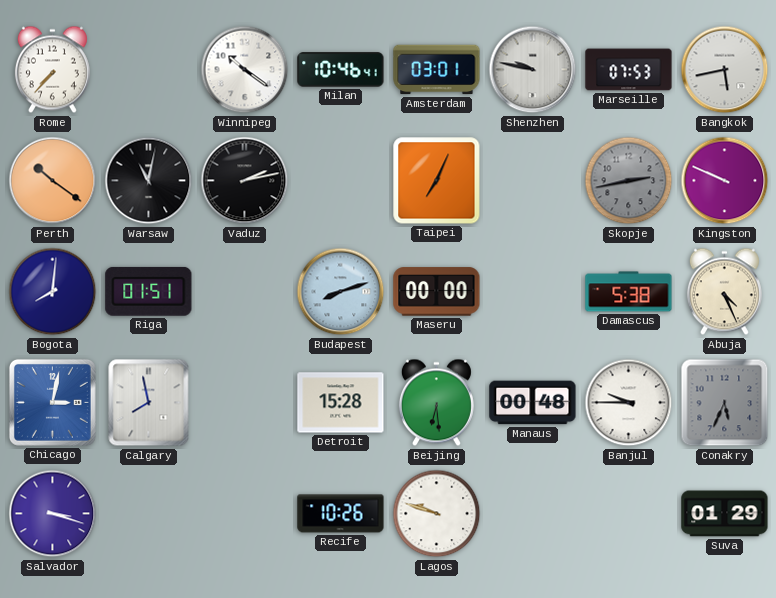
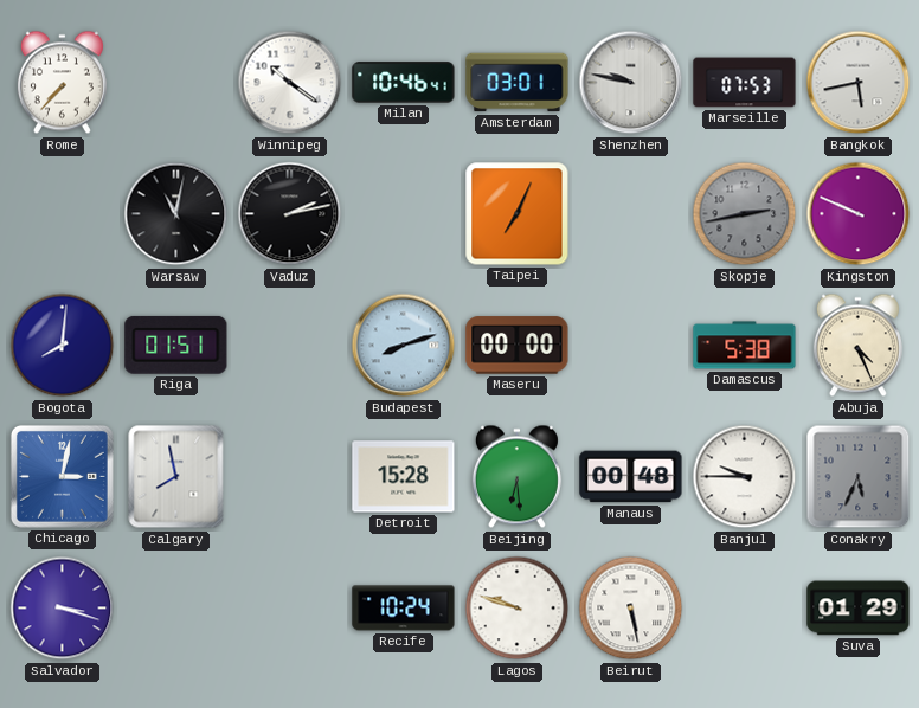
Perth: 10:21 -> none (53, 181)
Recife: 10:26 -> 10:24 (404, 609)
Beirut: none -> 5:28 (631, 609)
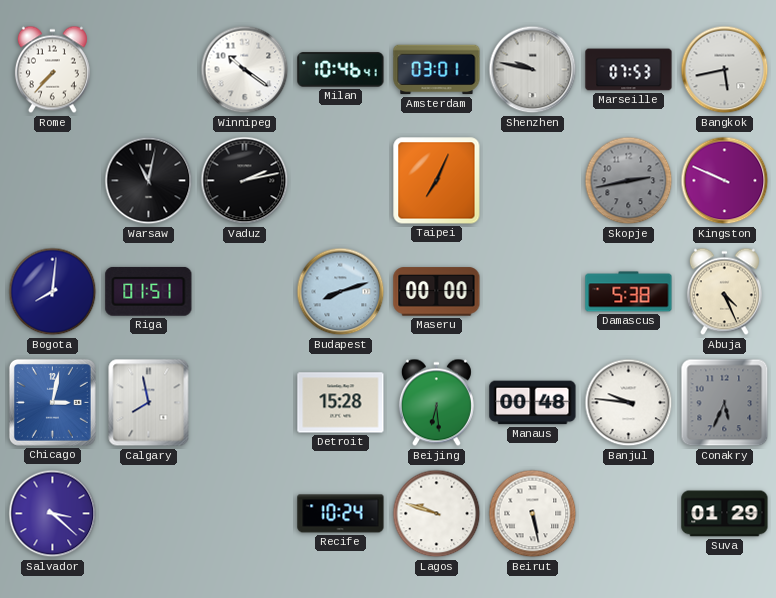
Banjul: 9:45 -> 9:46 (629, 403)
Salvador: 3:18 -> 3:22 (53, 514)
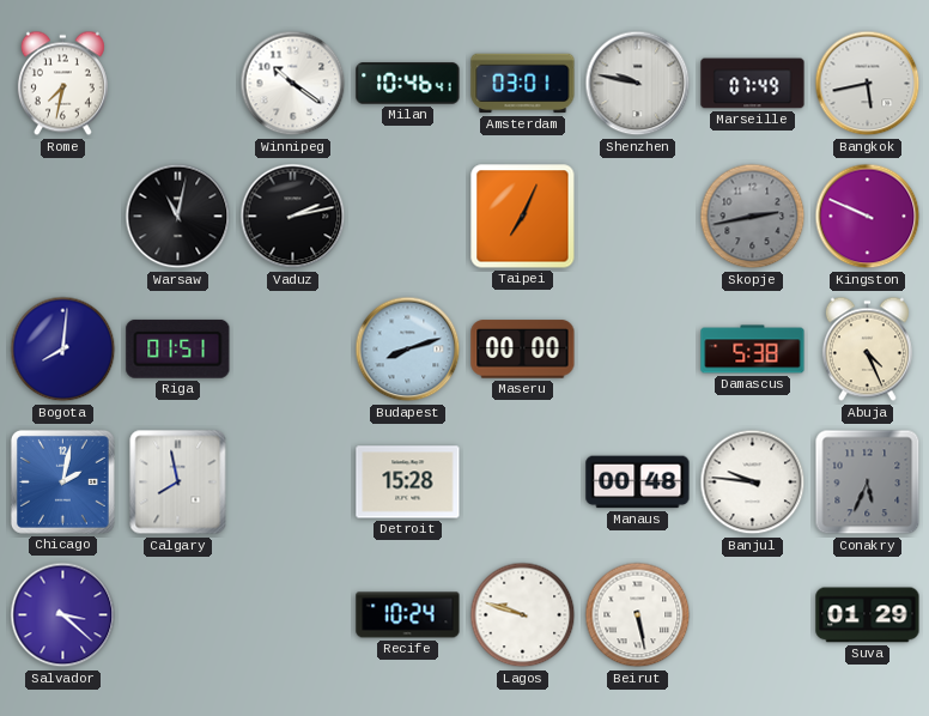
Rome: 7:37 -> 7:32 (62, 84)
Marseille: 07:53 -> 07:49 (753, 84)
Chicago: 3:02 -> 2:02 (62, 481)
Beijing: 6:29 -> none (436, 403)
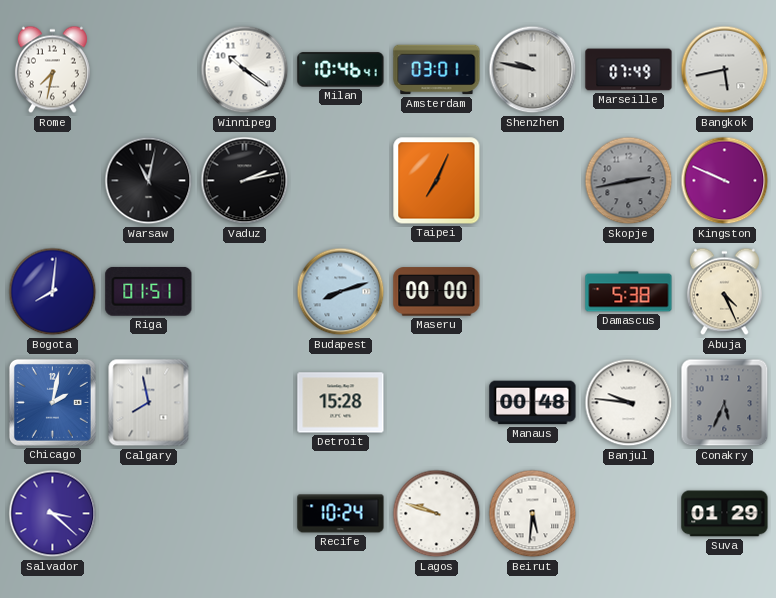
Beirut: 5:28 -> 5:31 (533, 514)
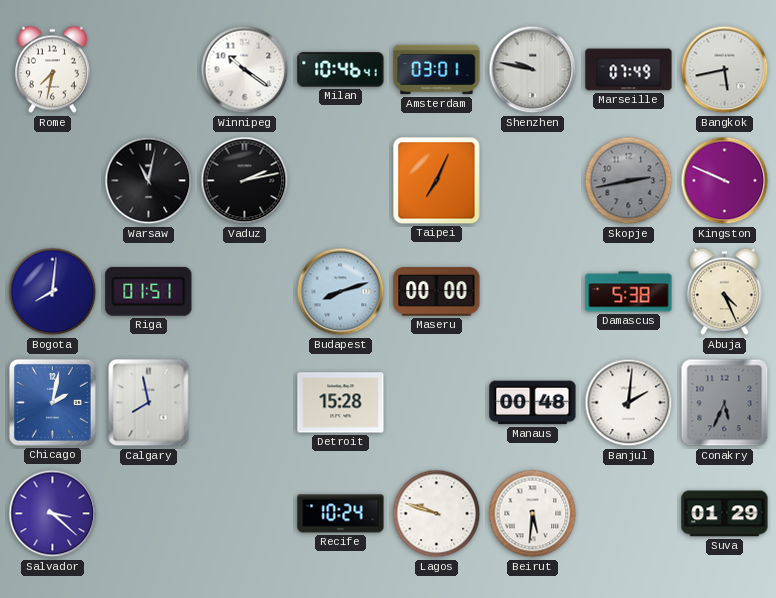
Banjul: 9:46 -> 2:01 (629, 403)
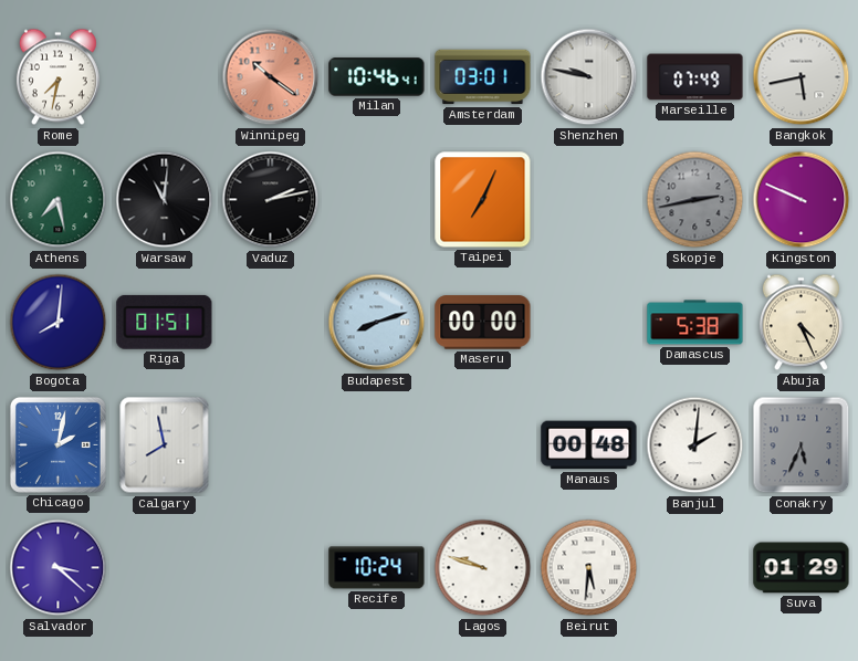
Winnipeg dial: white -> salmon (271, 77)
Athens: none -> 7:28 (59, 200)
Warsaw: 11:02 -> 11:01 (165, 200)
Detroit: 15:28 -> none (341, 403)
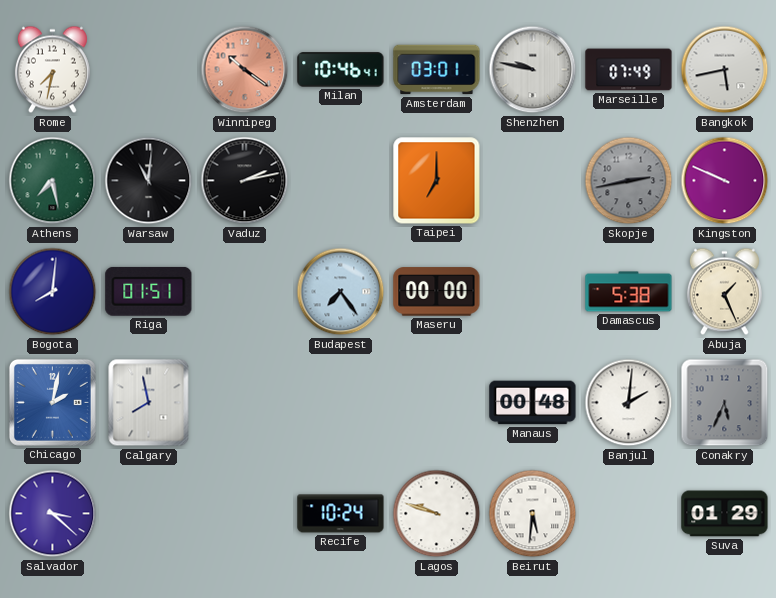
Taipei: 7:04 -> 7:00 (437, 181)
Budapest: 8:12 -> 7:24 (341, 292)
Abuja: 4:26 -> 1:26 (724, 292)
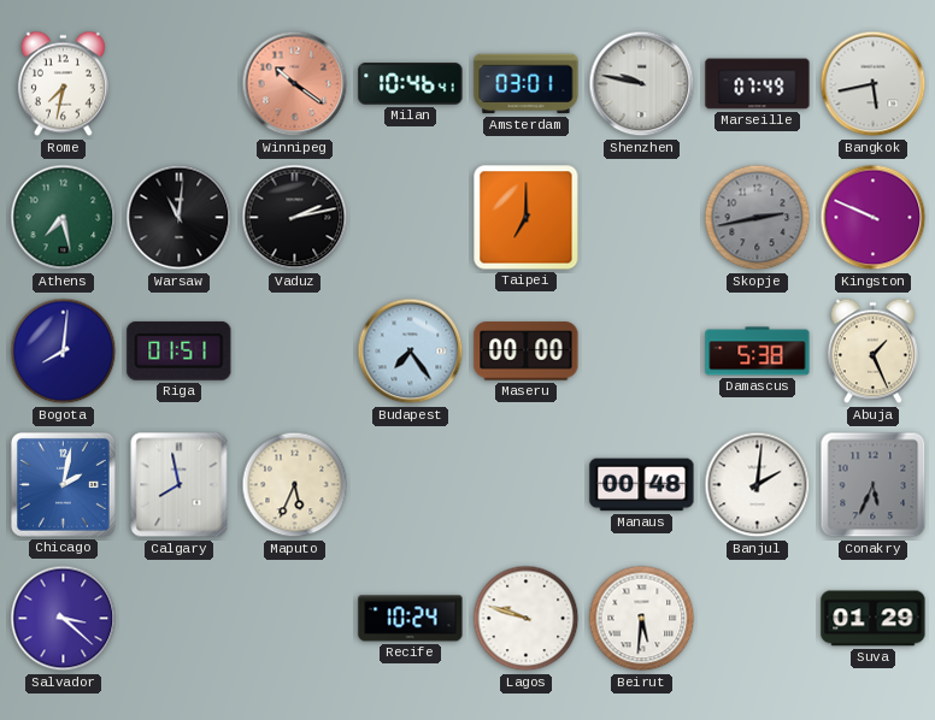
Maputo: none -> 5:34 (295, 485)
